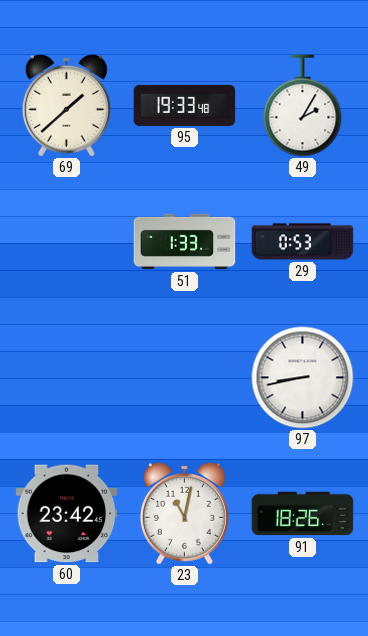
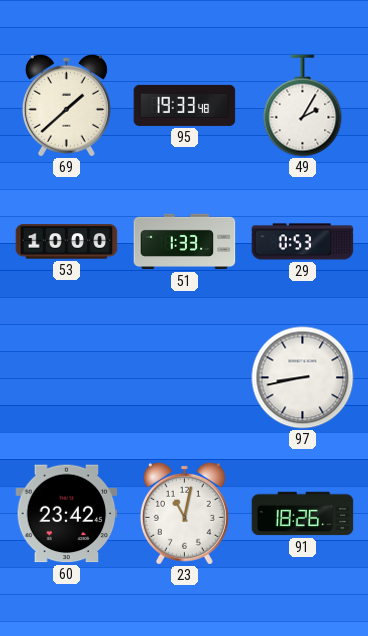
53: none -> 10:00 (67, 242)
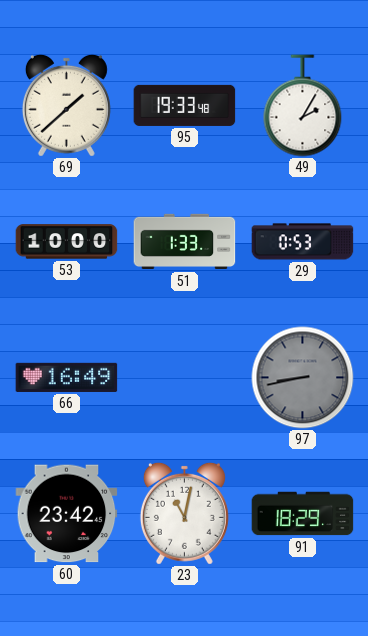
66: none -> 16:49 (67, 377)
97 dial: white -> grey (303, 378)
91: 18:26 -> 18:29 (303, 514)
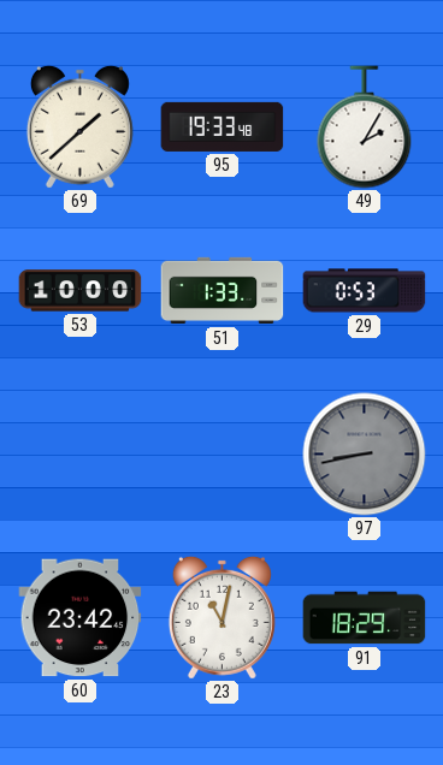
66: 16:49 -> none (67, 377)
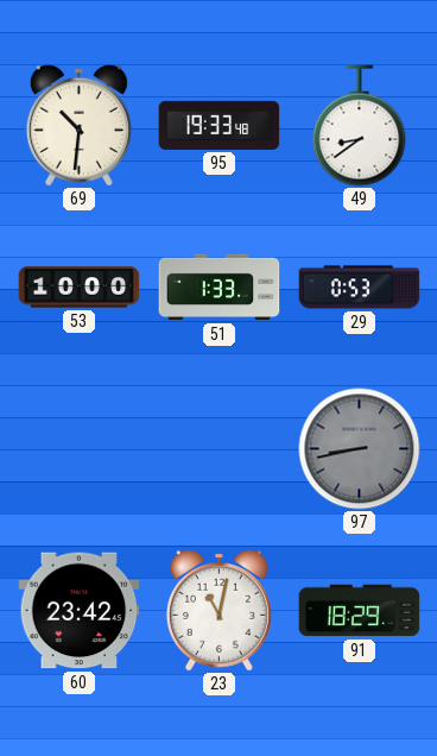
69: 1:38 -> 10:31 (78, 125)
49: 2:05 -> 8:39 (360, 126)
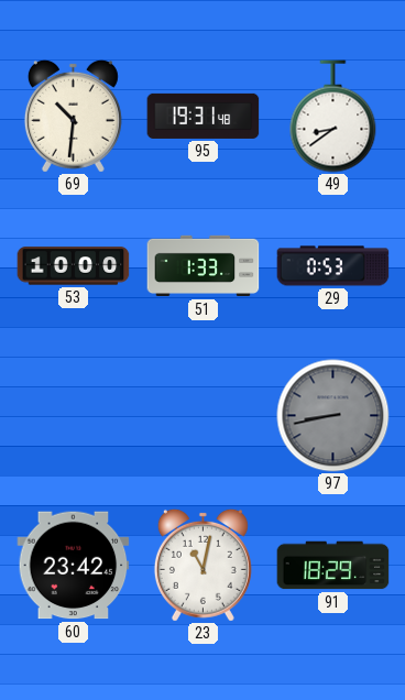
95: 19:33 -> 19:31 (204, 116)
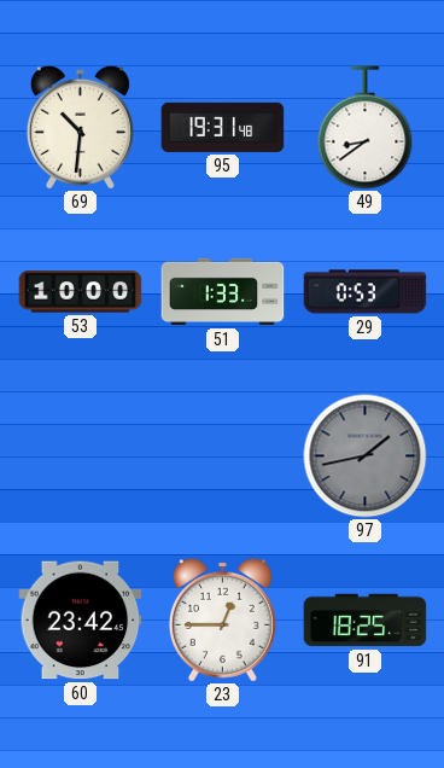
97: 8:43 -> 1:43 (366, 456)
23: 11:02 -> 12:45 (222, 619)
91: 18:29 -> 18:25 (366, 621)
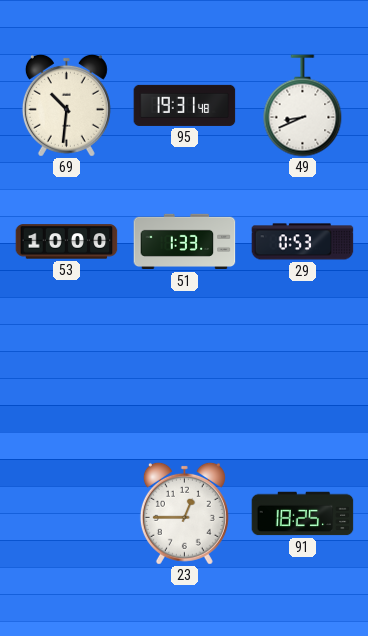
49: 8:39 -> 8:41 (303, 106)
97: 1:43 -> none (366, 456)
60: 23:42 -> none (81, 621)
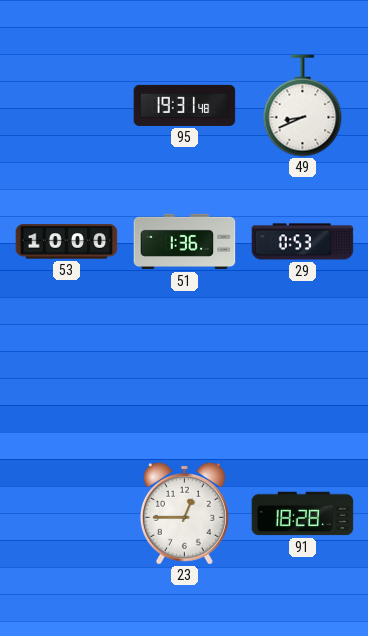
69: 10:31 -> none (66, 105)
51: 1:33 -> 1:36 (185, 242)
91: 18:25 -> 18:28 (303, 514)
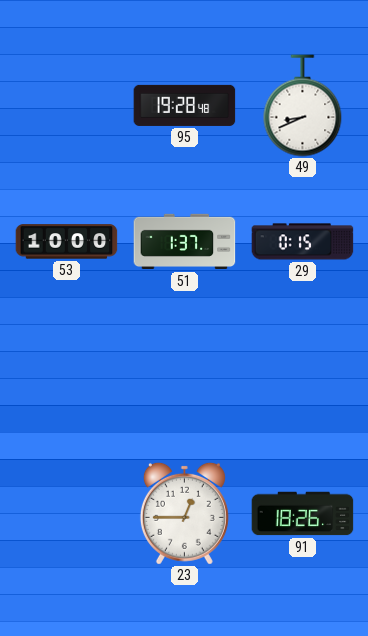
95: 19:31 -> 19:28 (185, 105)
51: 1:36 -> 1:37 (185, 242)
29: 0:53 -> 0:15 (303, 242)
91: 18:28 -> 18:26 (303, 514)
